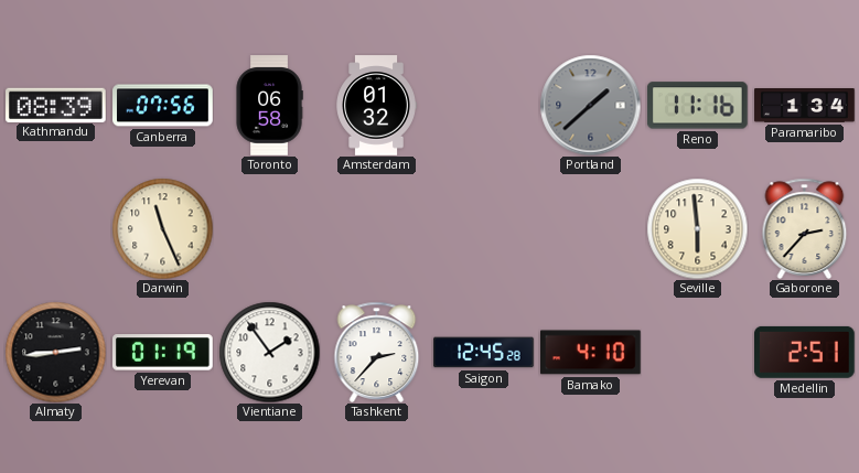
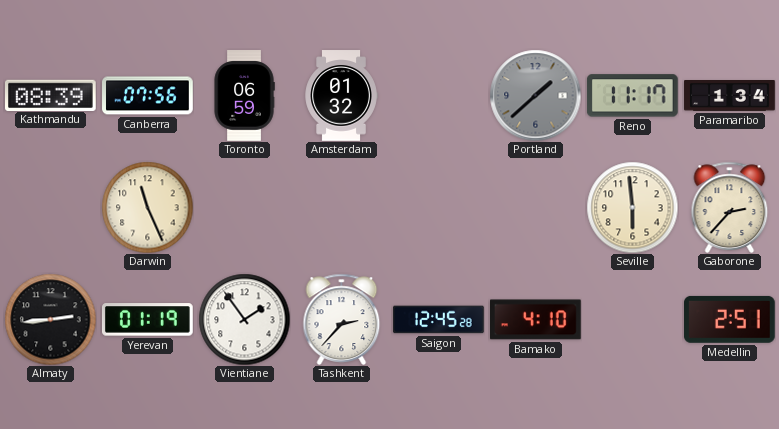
Toronto: 06:58 -> 06:59 (244, 96)
Reno: 11:16 -> 11:17 (632, 96)
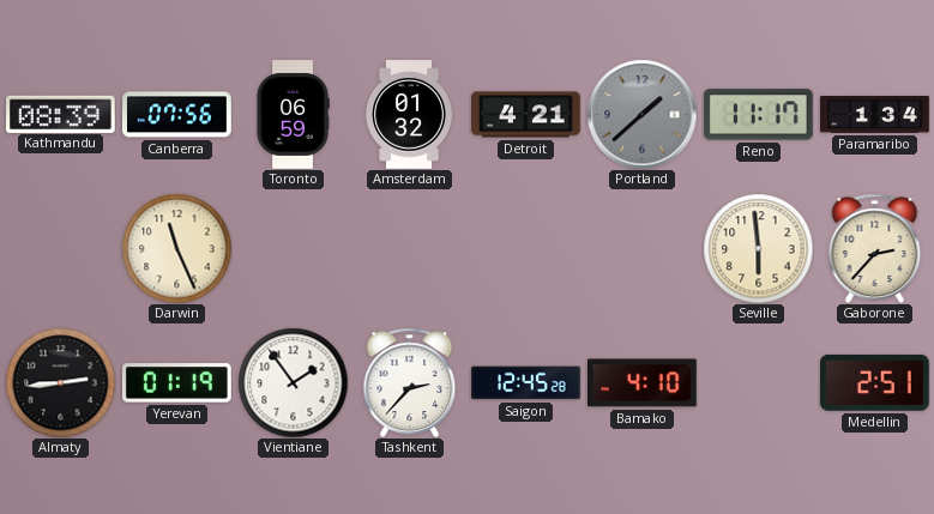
Detroit: none -> 4:21 (526, 115)
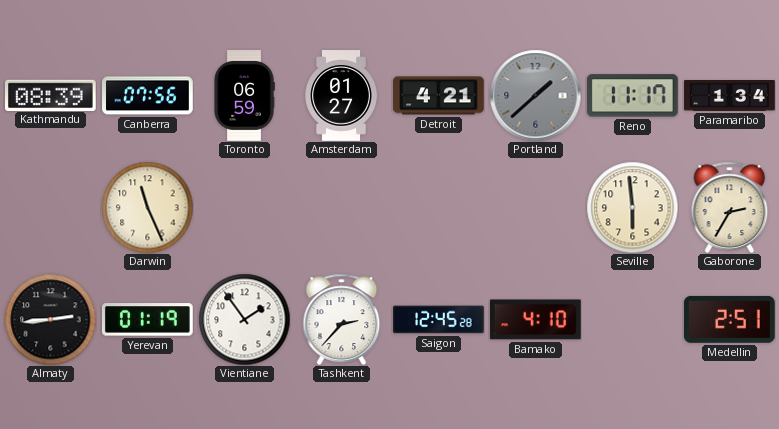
Amsterdam: 01:32 -> 01:27 (341, 96)
Gaborone: 2:37 -> 2:35 (730, 207)
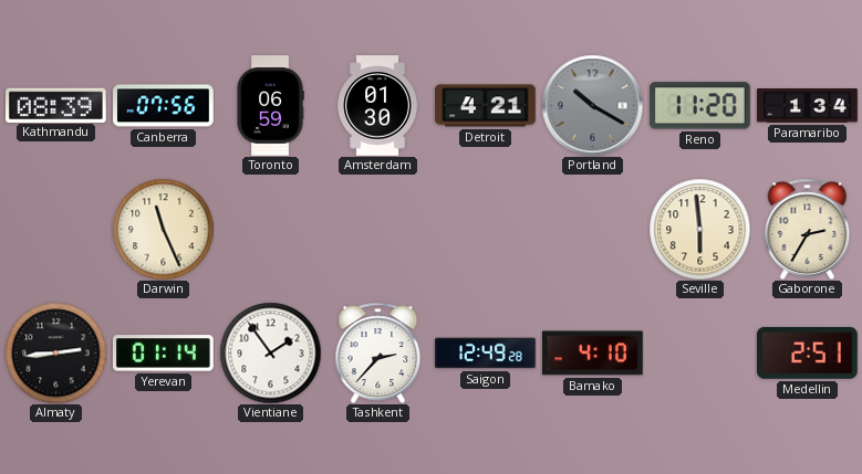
Amsterdam: 01:27 -> 01:30 (377, 106)
Portland: 1:38 -> 10:20 (592, 105)
Reno: 11:17 -> 11:20 (699, 106)
Yerevan: 01:19 -> 01:14 (164, 354)
Saigon: 12:45 -> 12:49 (486, 354)
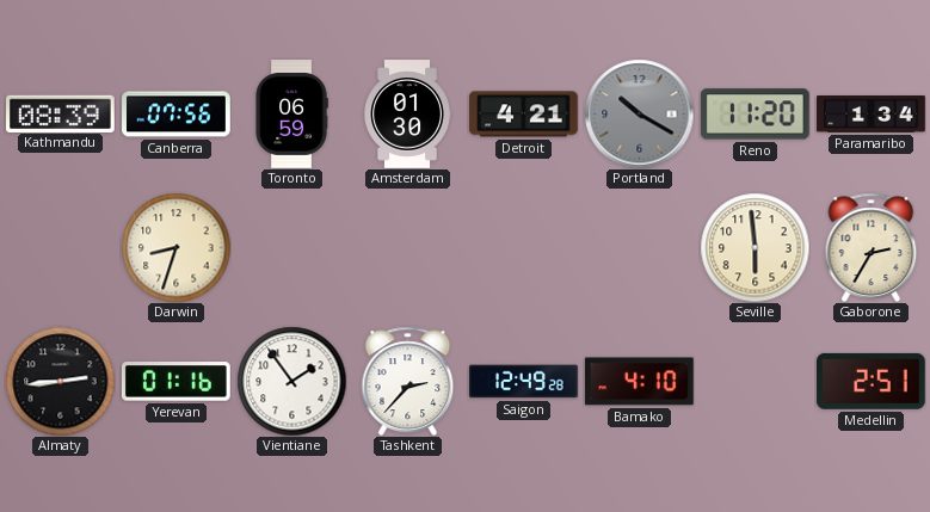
Darwin: 11:26 -> 8:33 (175, 247)
Yerevan: 01:14 -> 01:16 (177, 382)
